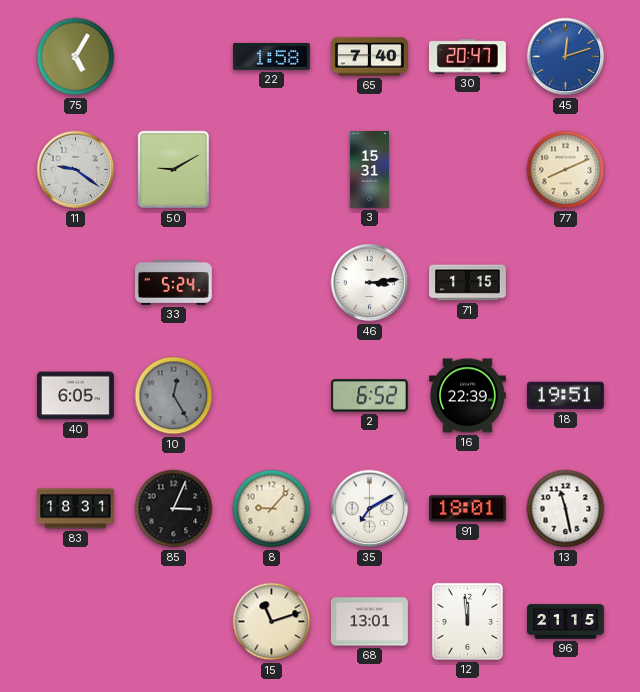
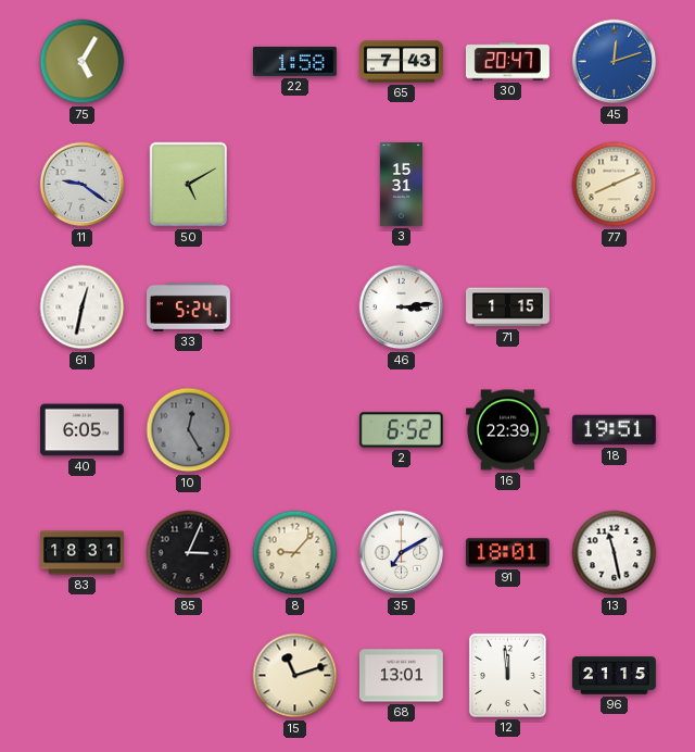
65: 7:40 -> 7:43 (402, 62)
50: 9:10 -> 5:10 (189, 185)
61: none -> 12:32 (83, 308)
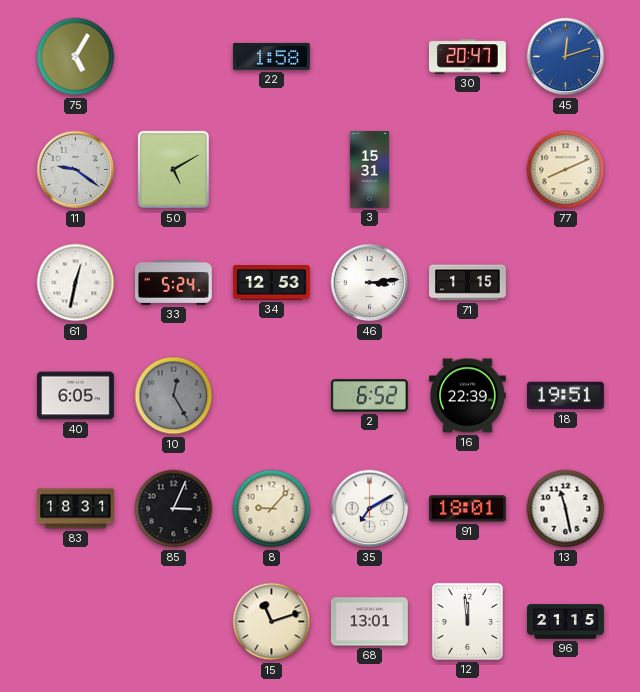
65: 7:43 -> none (402, 62)
34: none -> 12:53 (272, 283)
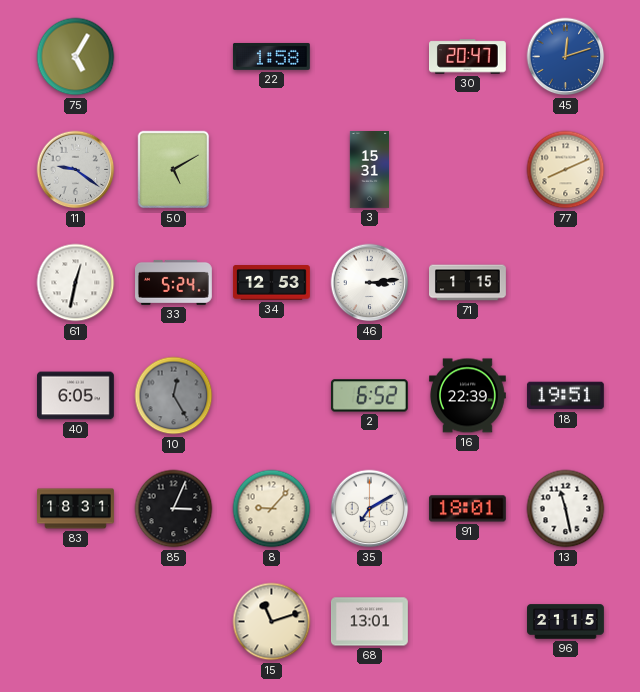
12: 11:59 -> none (467, 621)
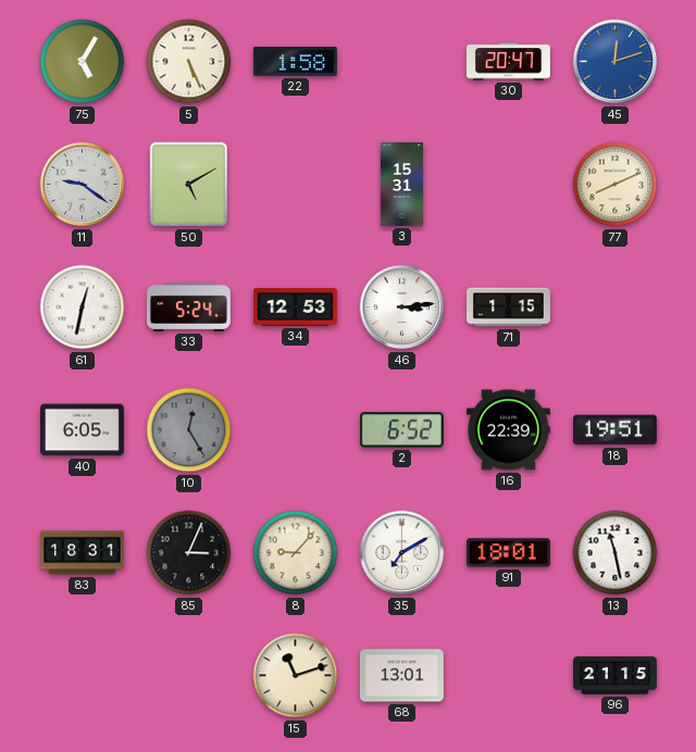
5: none -> 5:26 (189, 62)
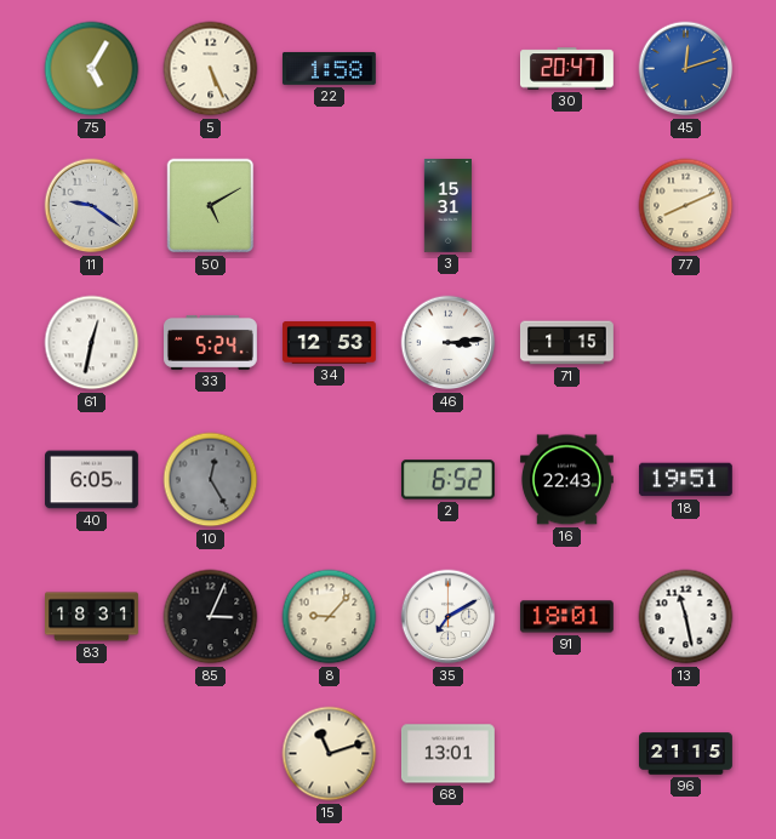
16: 22:39 -> 22:43 (567, 480)
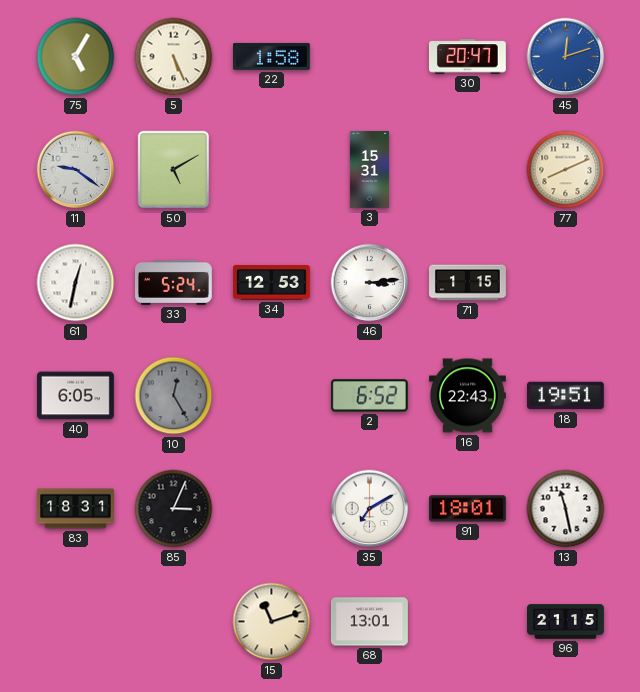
8: 9:07 -> none (330, 617)
